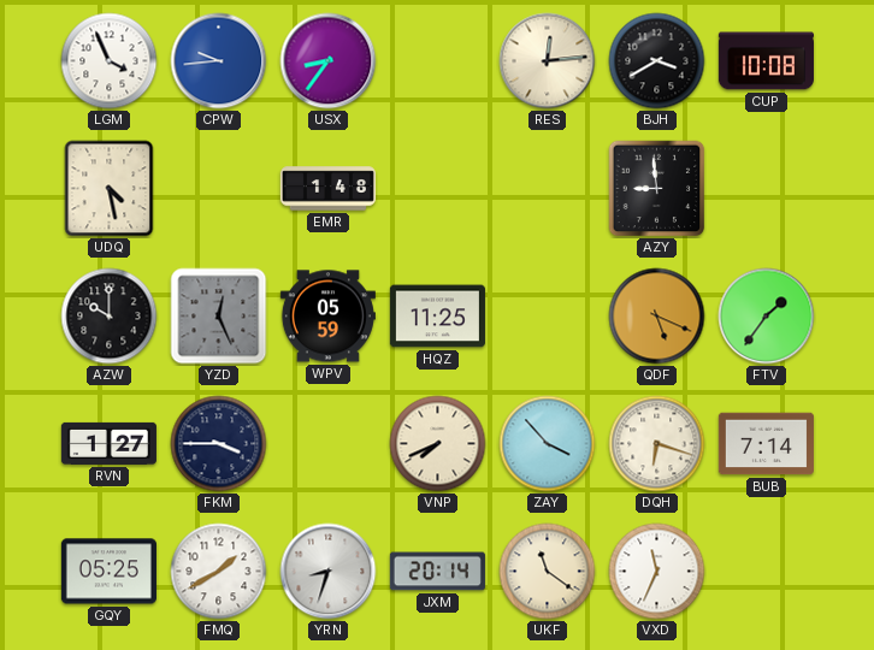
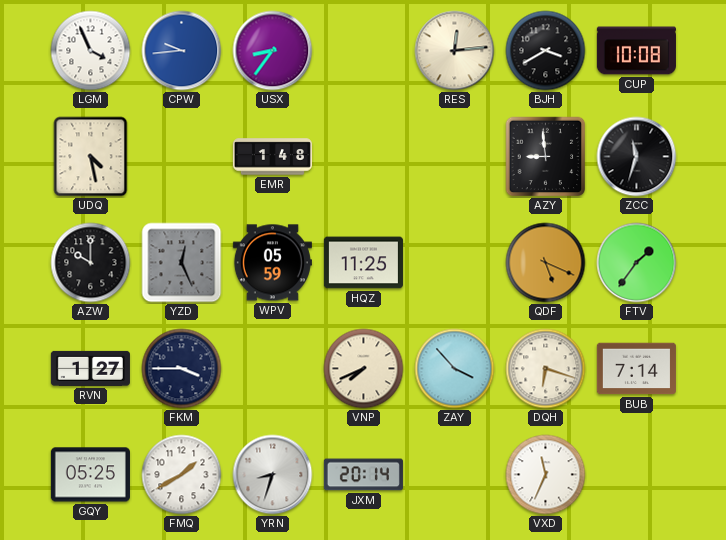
ZCC: none -> 11:33 (637, 157)
UKF: 11:21 -> none (548, 572)
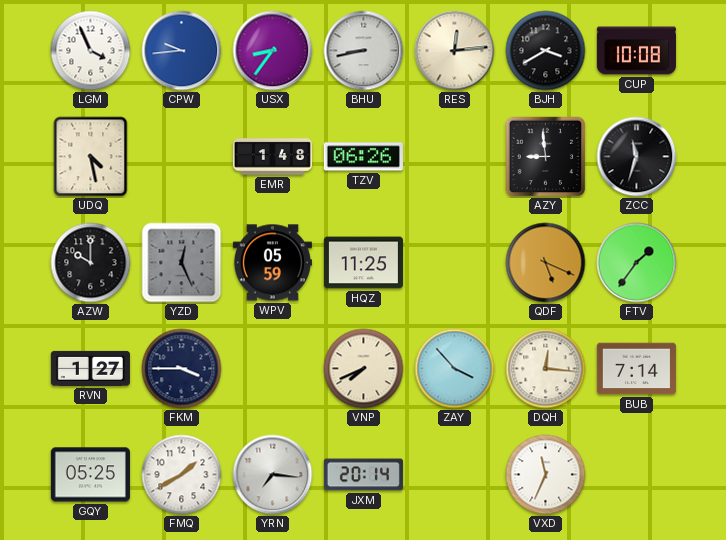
BHU: none -> 8:43 (364, 51)
TZV: none -> 06:26 (363, 157)
DQH: 6:18 -> 12:16 (546, 369)
YRN: 8:33 -> 7:16 (273, 475)
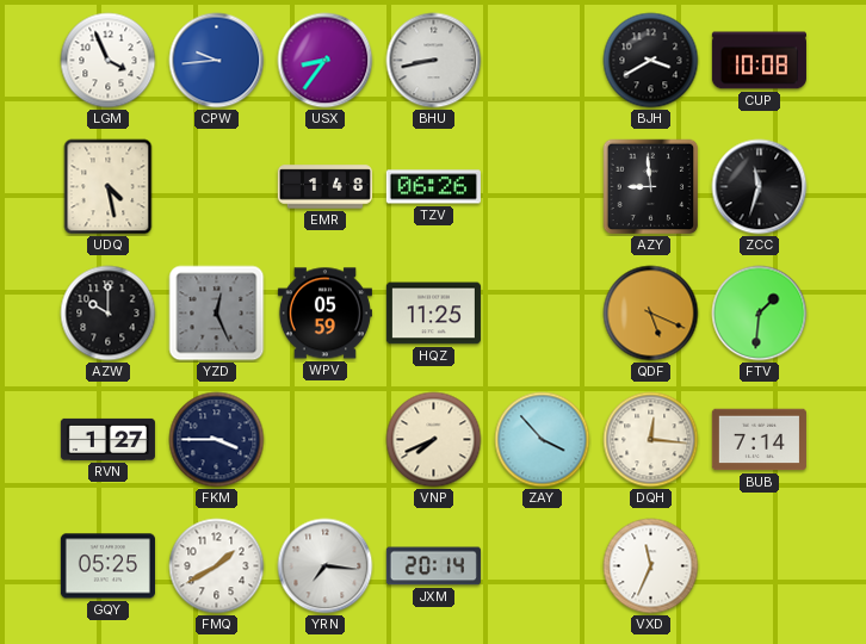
RES: 12:14 -> none (455, 51)
FTV: 1:36 -> 1:31 (760, 314)
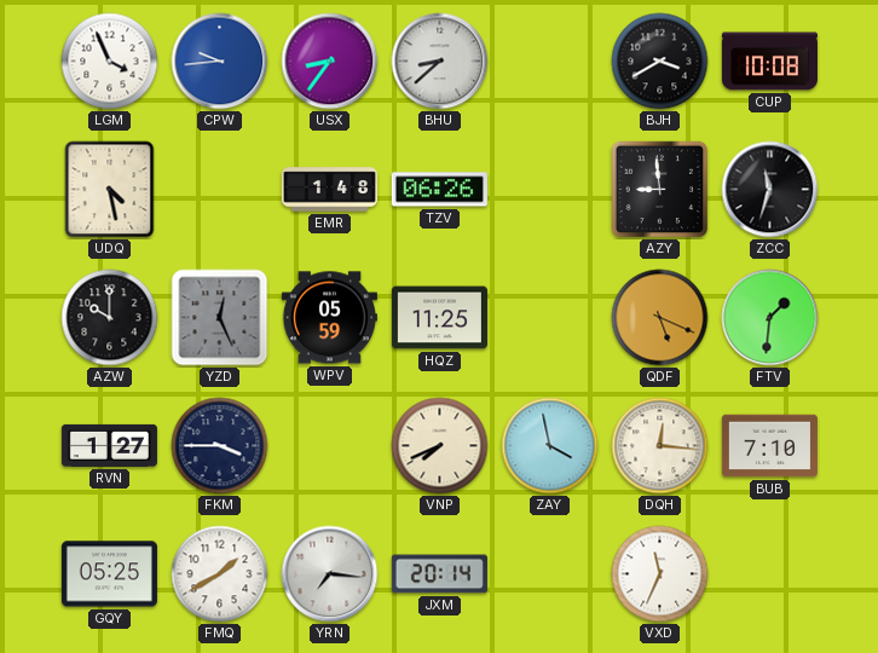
BHU: 8:43 -> 8:38 (440, 62)
ZAY: 3:53 -> 3:58 (550, 446)
BUB: 7:14 -> 7:10 (769, 446)
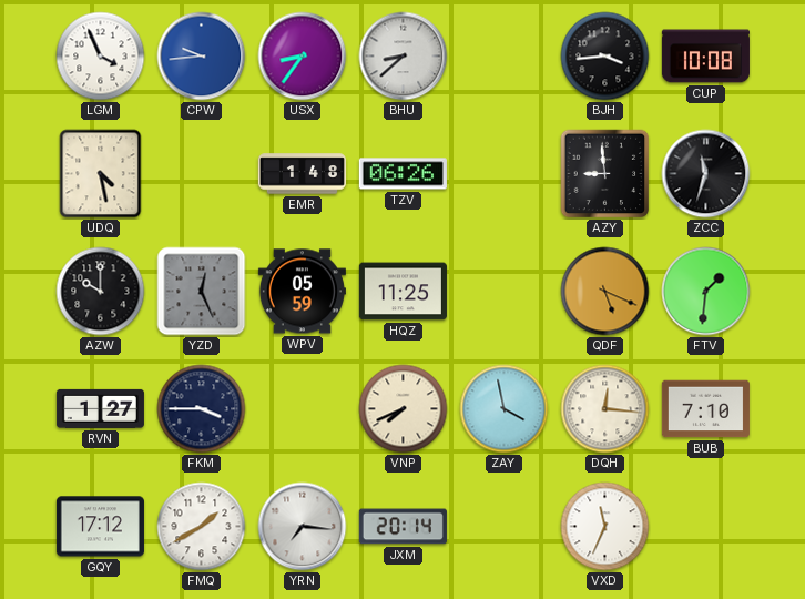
BJH: 3:40 -> 3:44 (605, 57)
GQY: 05:25 -> 17:12 (100, 527)
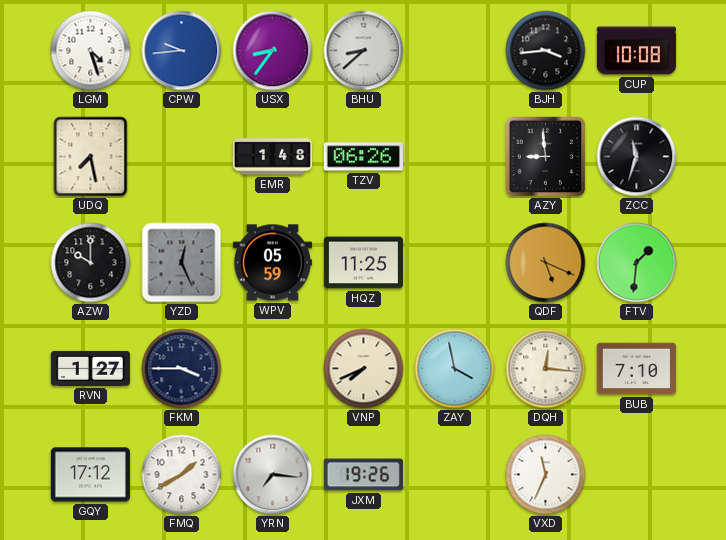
LGM: 3:56 -> 4:27 (91, 51)
UDQ: 4:28 -> 7:28 (91, 157)
JXM: 20:14 -> 19:26 (363, 475)
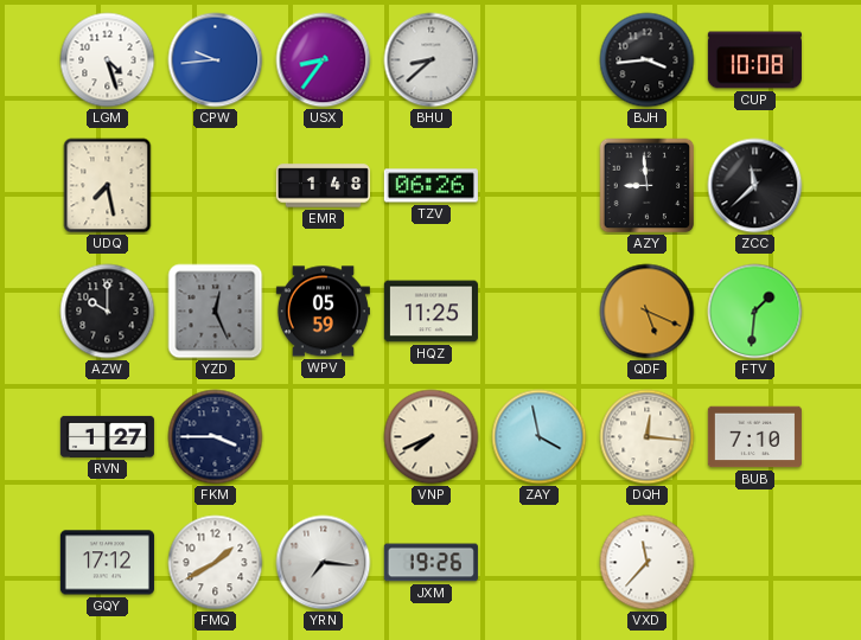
ZCC: 11:33 -> 11:38 (755, 186)
VXD: 11:34 -> 11:37 (648, 563)
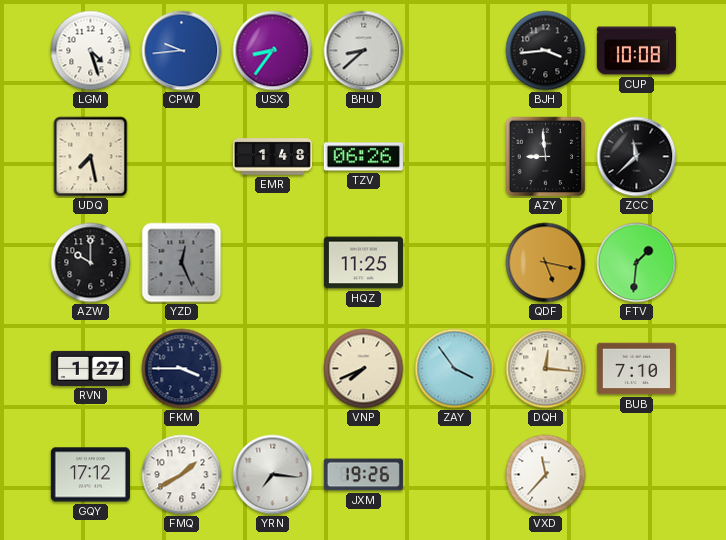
WPV: 05:59 -> none (323, 312)
QDF: 5:19 -> 5:17 (546, 263)
ZAY: 3:58 -> 3:54 (455, 369)
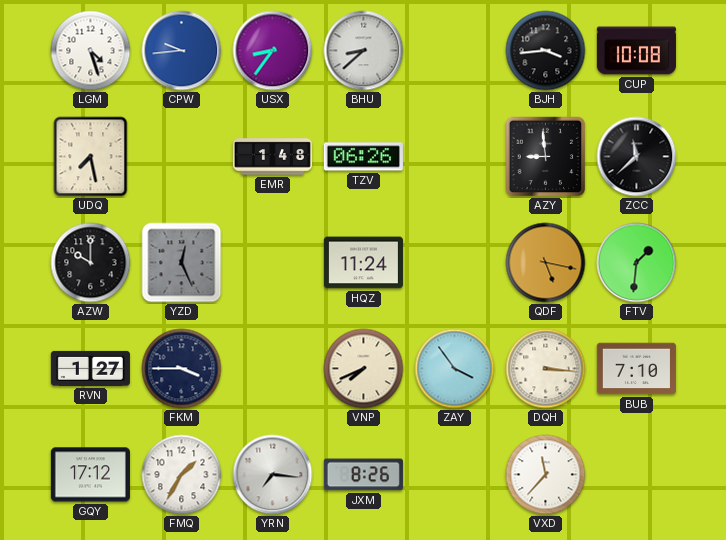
HQZ: 11:25 -> 11:24 (363, 263)
DQH: 12:16 -> 3:16 (546, 369)
FMQ: 1:40 -> 1:35 (182, 475)
JXM: 19:26 -> 8:26 (363, 475)
